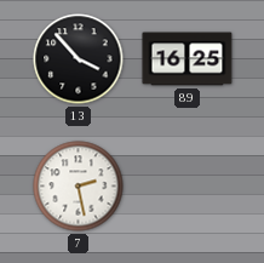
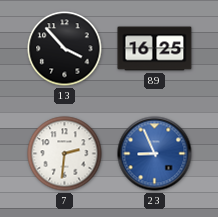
7: 2:28 -> 2:31 (65, 154)
23: none -> 8:56 (155, 154)
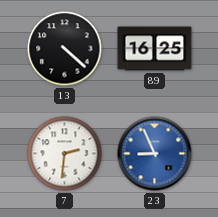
13: 3:53 -> 4:22 (65, 49)
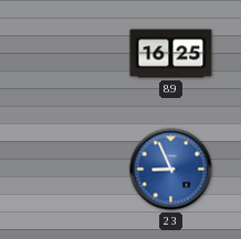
13: 4:22 -> none (65, 49)
7: 2:31 -> none (65, 154)
